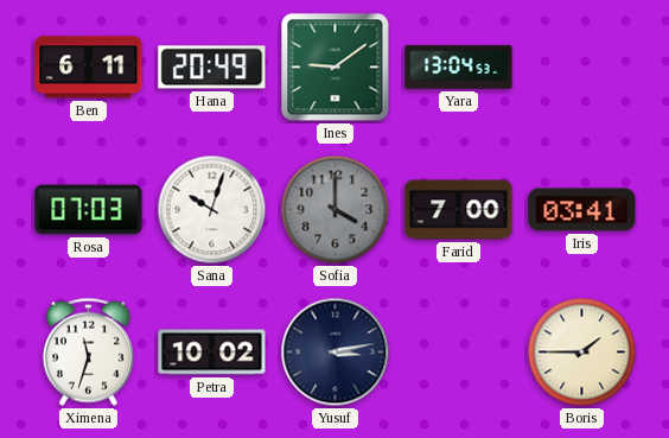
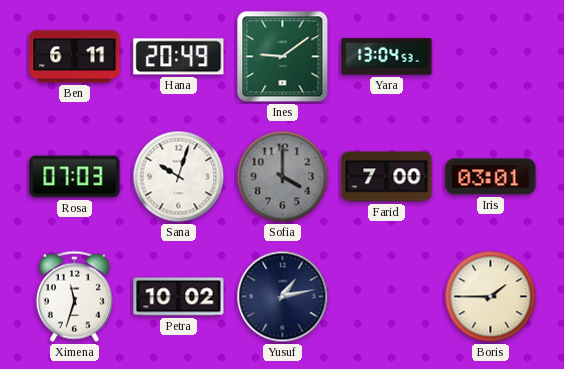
Iris: 03:41 -> 03:01 (491, 177)
Yusuf: 3:13 -> 1:13 (283, 297)
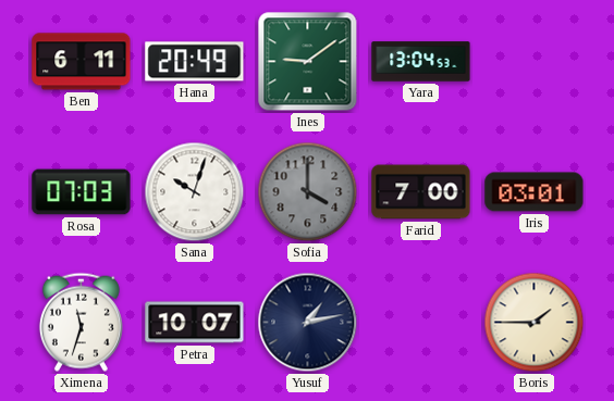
Petra: 10:02 -> 10:07 (195, 323)
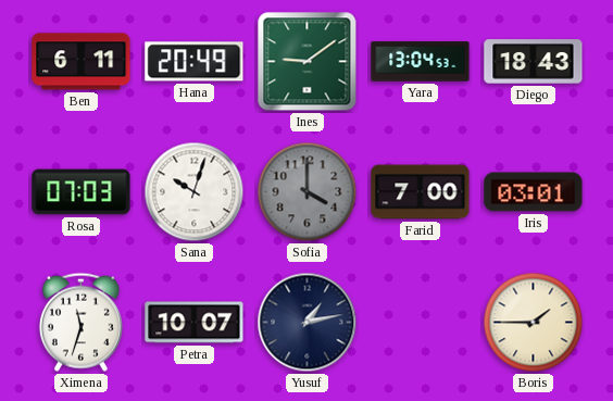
Diego: none -> 18:43 (534, 62)
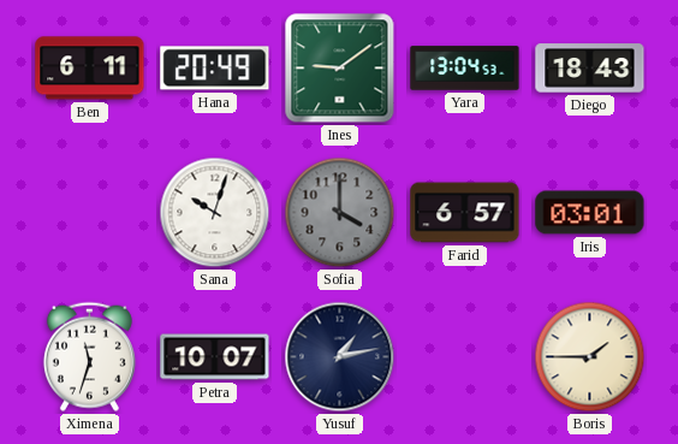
Rosa: 07:03 -> none (82, 192)
Farid: 7:00 -> 6:57 (465, 213)
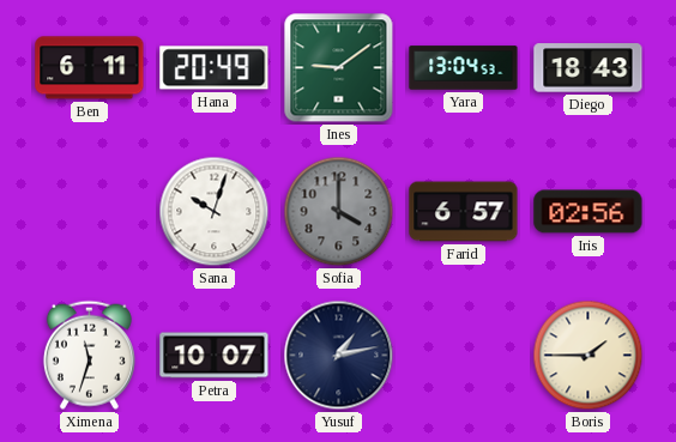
Iris: 03:01 -> 02:56 (589, 212)
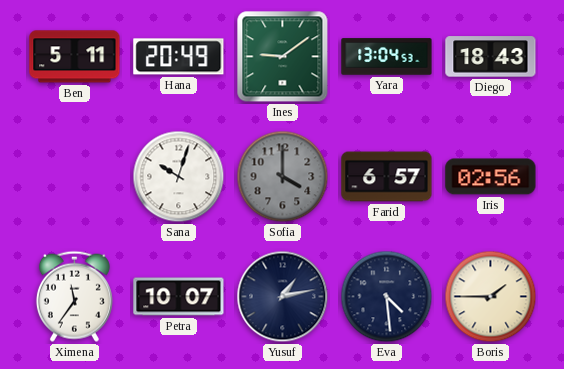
Ben: 6:11 -> 5:11 (75, 57)
Ximena: 11:33 -> 11:36 (74, 296)
Eva: none -> 4:29 (387, 297)
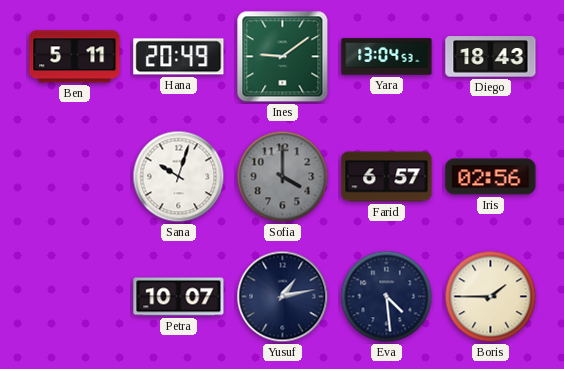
Ximena: 11:36 -> none (74, 296)
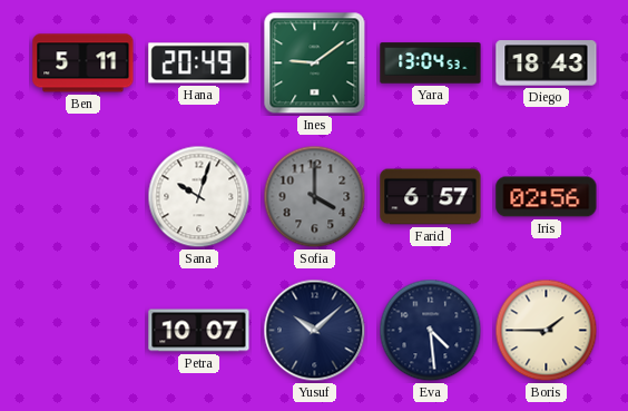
Yusuf: 1:13 -> 10:08 (315, 331)
